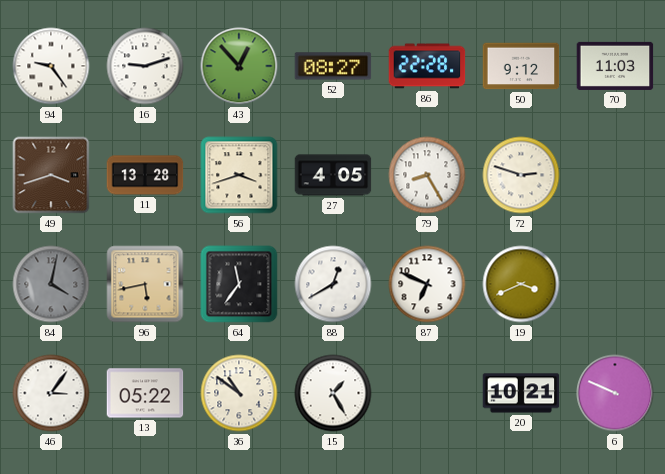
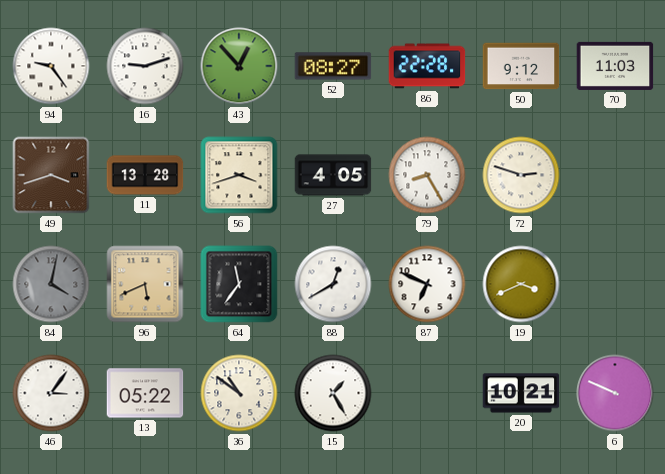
96: 5:43 -> 5:41 (145, 284)
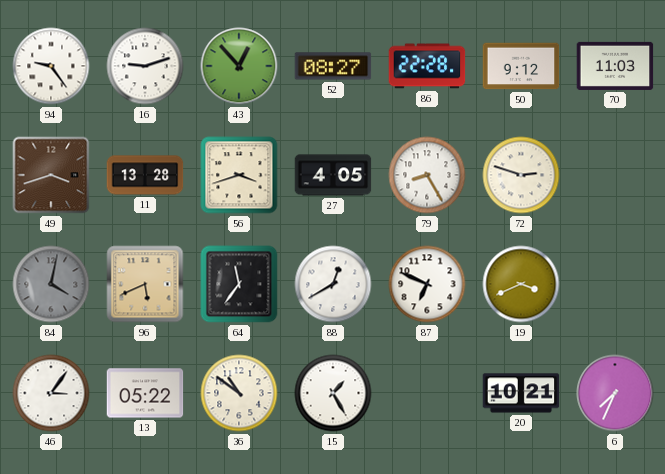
6: 9:49 -> 7:34 (615, 393)
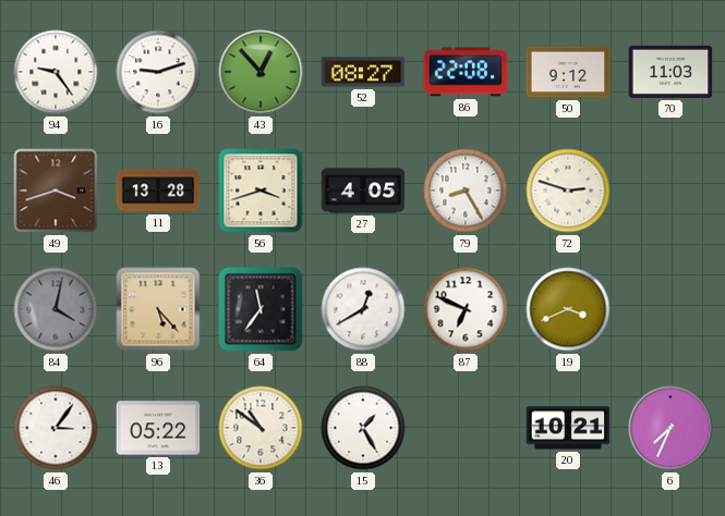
86: 22:28 -> 22:08 (466, 72)
96: 5:41 -> 5:23 (158, 309)
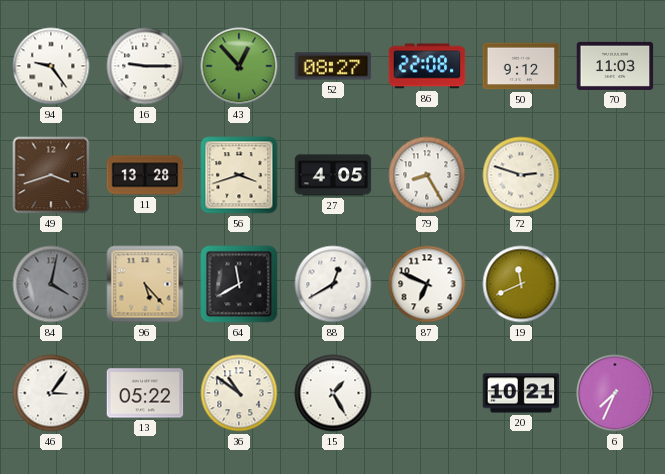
16: 9:12 -> 9:15 (145, 66)
64: 11:36 -> 11:40 (239, 284)
19: 3:41 -> 11:41 (521, 284)
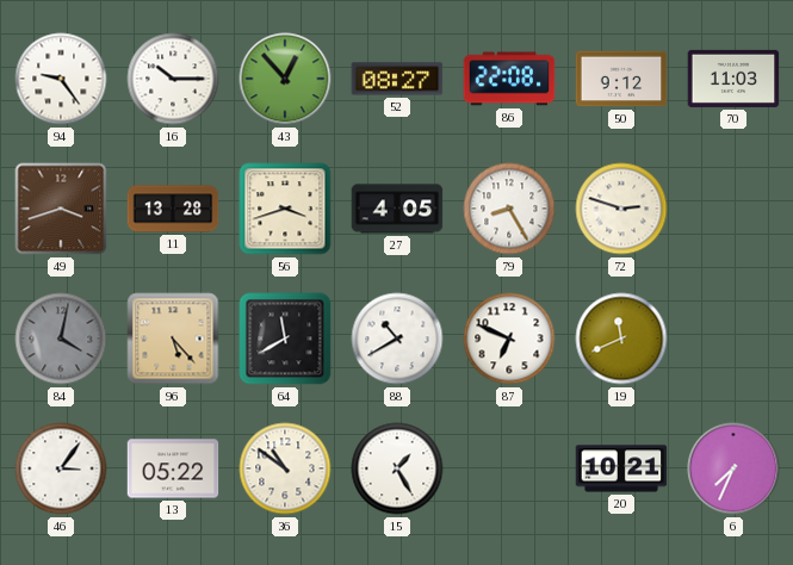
16: 9:15 -> 10:15 (173, 79)
88: 12:40 -> 10:40 (397, 339)
